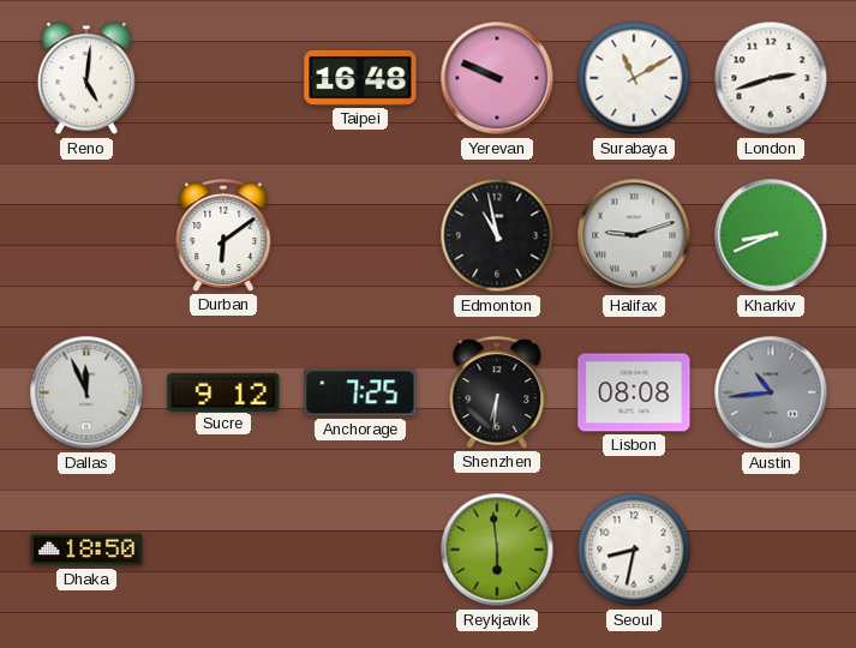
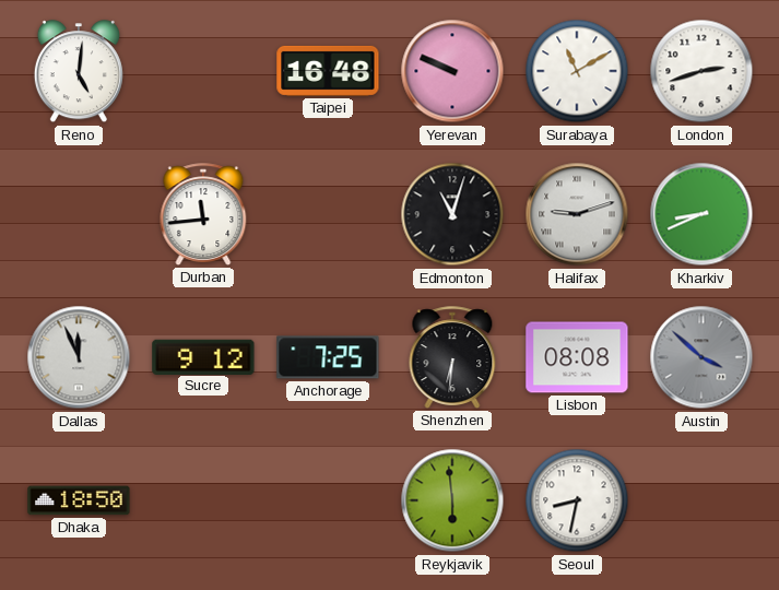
Durban: 6:09 -> 11:44 (203, 214)
Edmonton: 10:58 -> 11:03 (452, 214)
Austin: 10:44 -> 3:52 (701, 357)
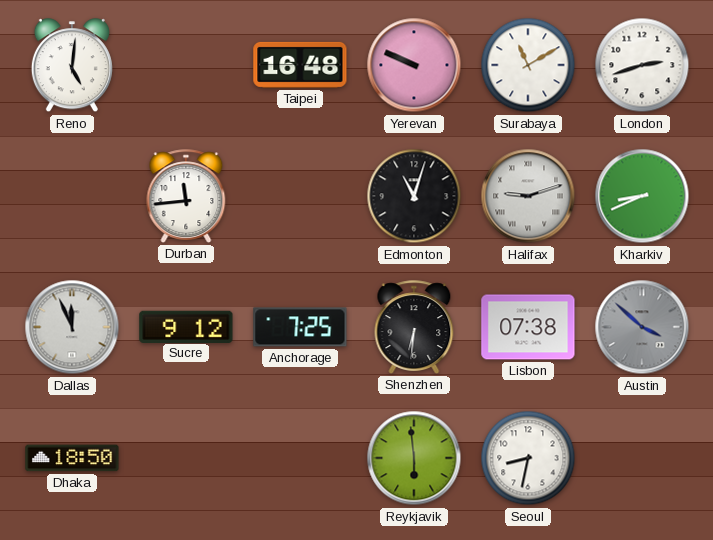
Lisbon: 08:08 -> 07:38 (528, 327)
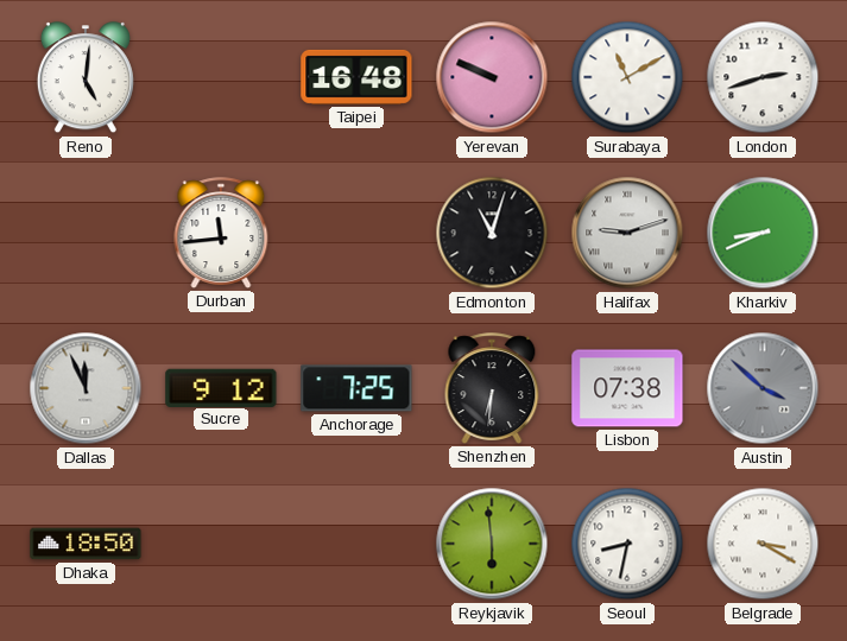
Belgrade: none -> 3:20 (763, 544)
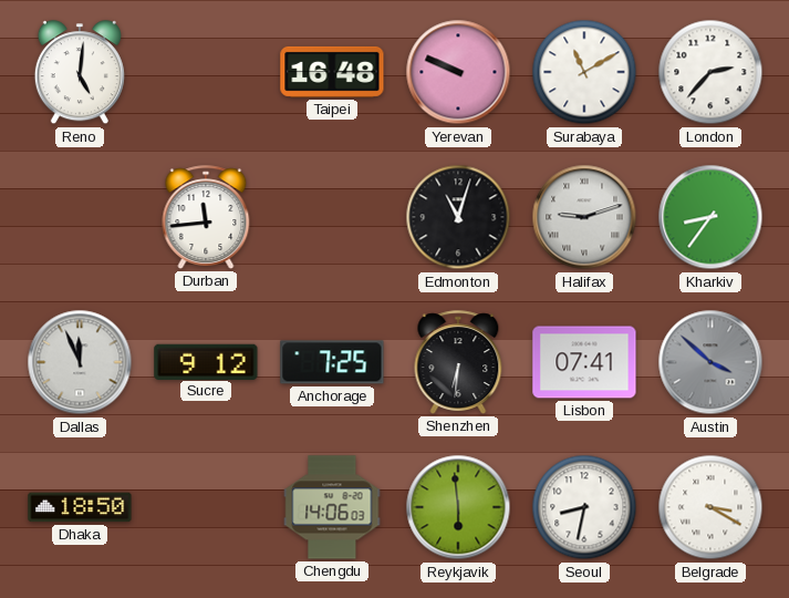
London: 2:42 -> 2:37 (710, 72)
Kharkiv: 8:41 -> 8:36 (710, 217)
Lisbon: 07:38 -> 07:41 (584, 362)
Chengdu: none -> 14:06 (332, 507)
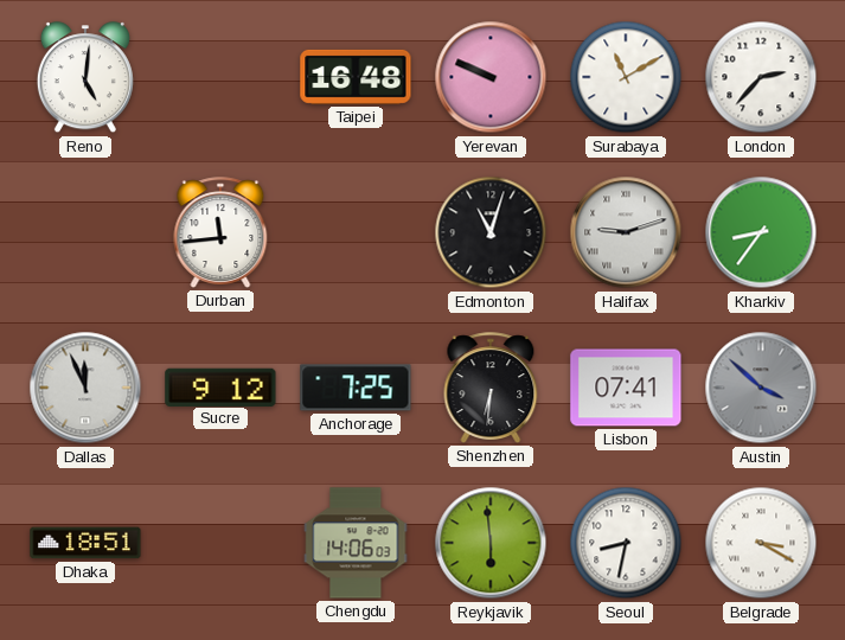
Dhaka: 18:50 -> 18:51 (85, 543)
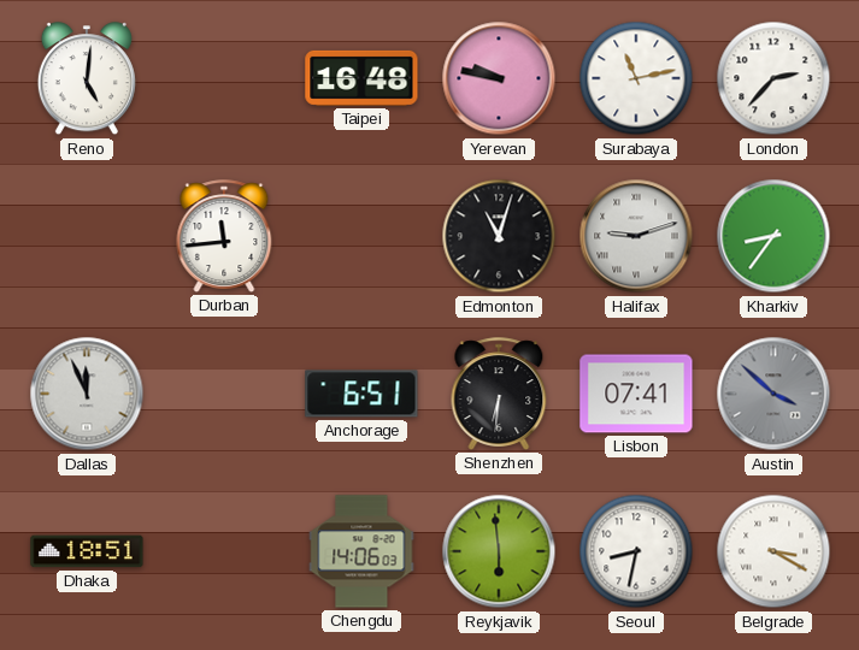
Yerevan: 9:49 -> 9:47 (499, 78)
Surabaya: 11:10 -> 11:13 (636, 78)
Sucre: 9:12 -> none (220, 386)
Anchorage: 7:25 -> 6:51 (361, 394)
